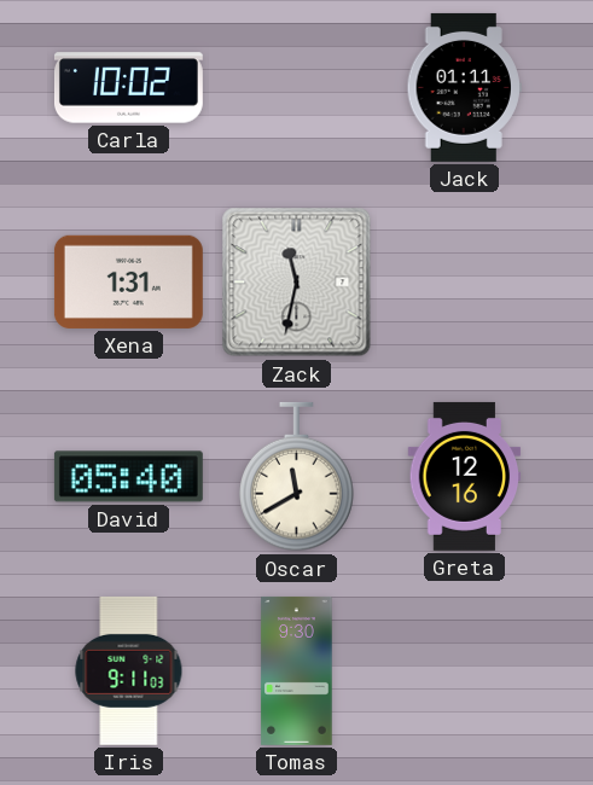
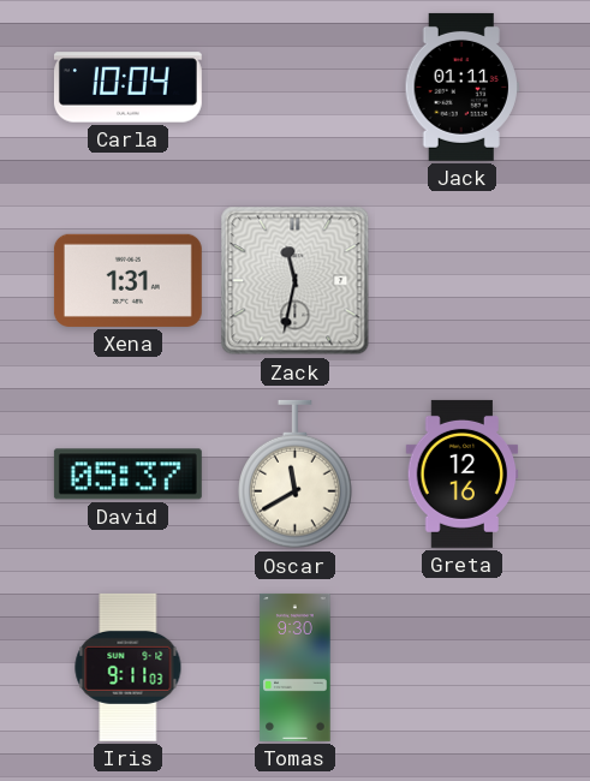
Carla: 10:02 -> 10:04 (127, 88)
David: 05:40 -> 05:37 (127, 475)
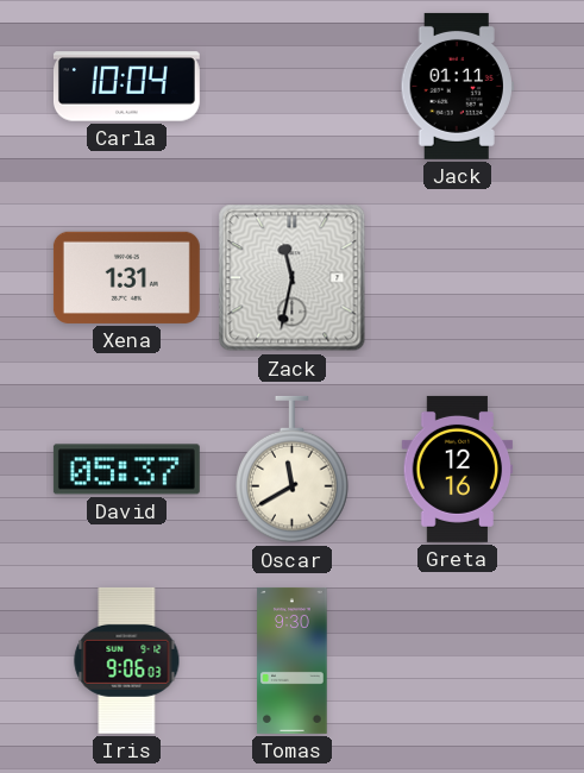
Iris: 9:11 -> 9:06 (127, 660)
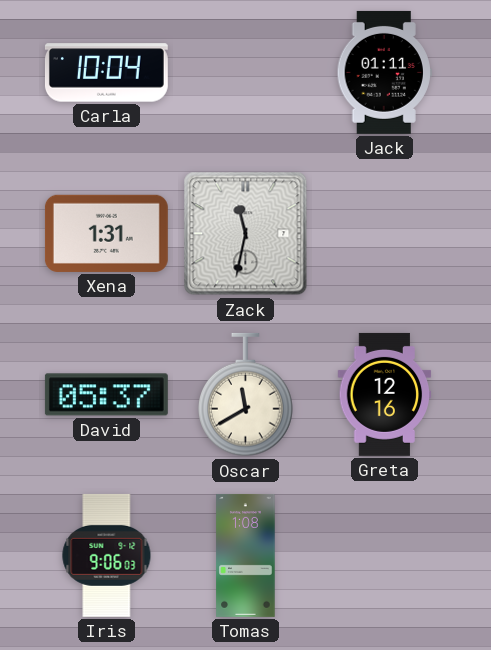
Tomas: 9:30 -> 1:08 (246, 555)
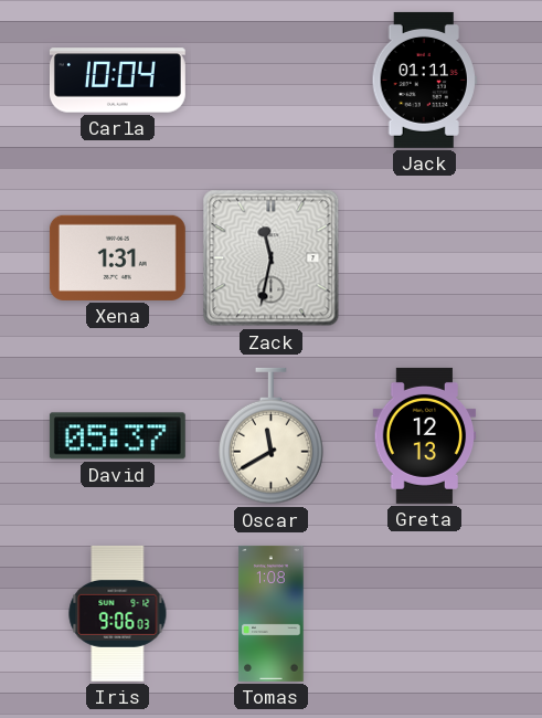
Greta: 12:16 -> 12:13 (425, 435)
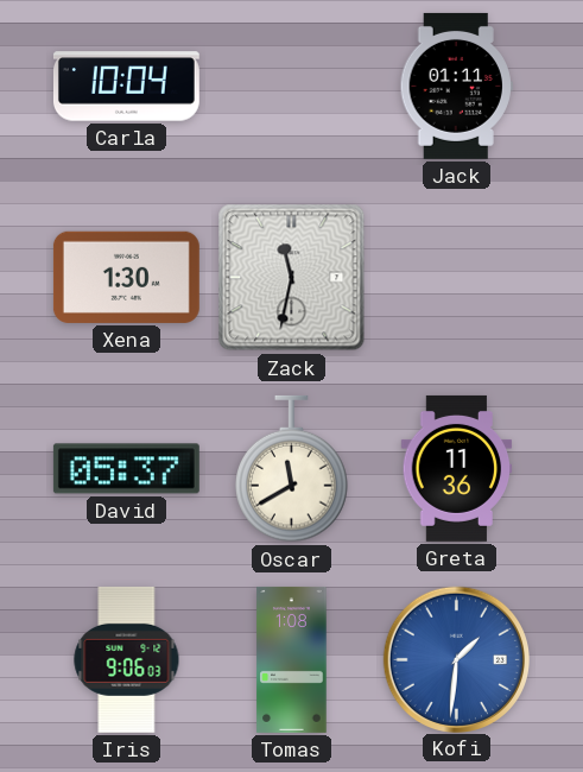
Xena: 1:31 -> 1:30 (126, 277)
Greta: 12:13 -> 11:36 (457, 468)
Kofi: none -> 1:31 (456, 659)
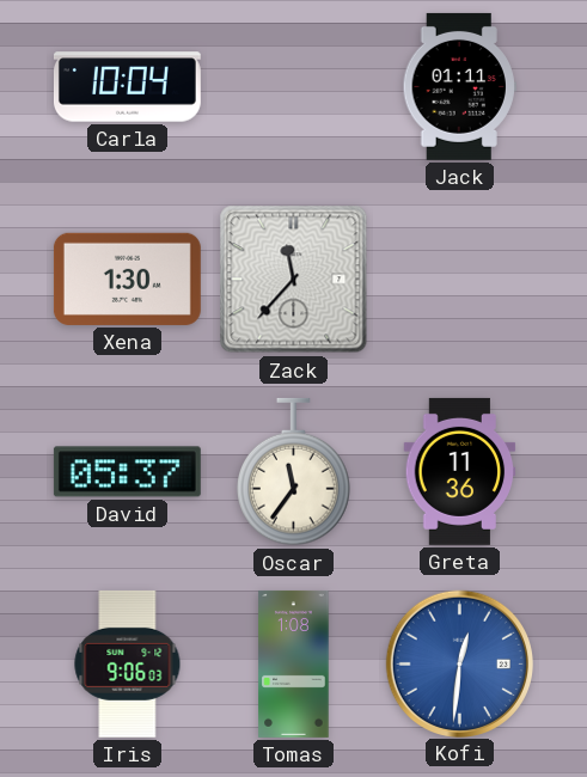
Zack: 11:32 -> 11:37 (294, 280)
Oscar: 11:40 -> 11:36 (294, 472)
Kofi: 1:31 -> 12:31 (459, 663)
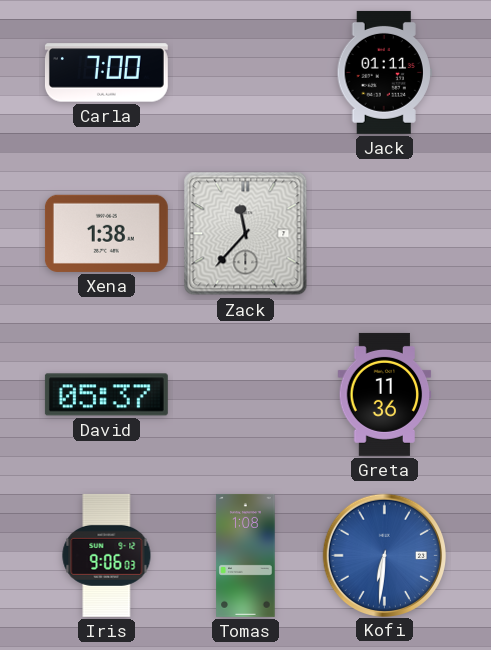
Carla: 10:04 -> 7:00 (106, 73)
Xena: 1:30 -> 1:38 (106, 233)
Oscar: 11:36 -> none (294, 472)
Kofi: 12:31 -> 6:31 (384, 555)
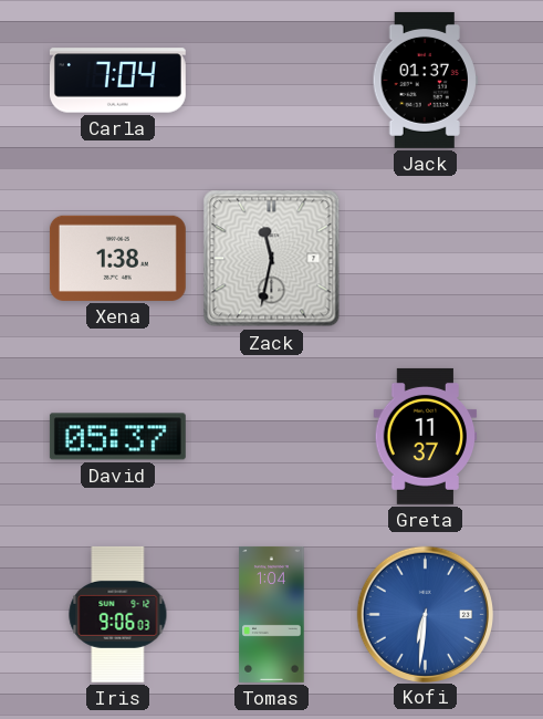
Carla: 7:00 -> 7:04 (117, 81)
Jack: 01:11 -> 01:37 (425, 80)
Zack: 11:37 -> 11:32 (272, 259)
Greta: 11:36 -> 11:37 (426, 436)
Tomas: 1:08 -> 1:04 (272, 614)
